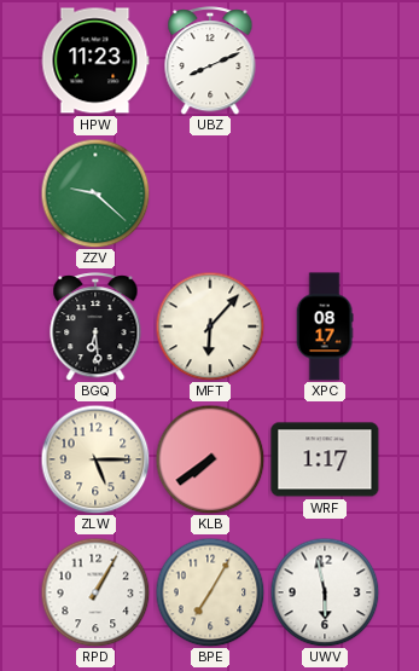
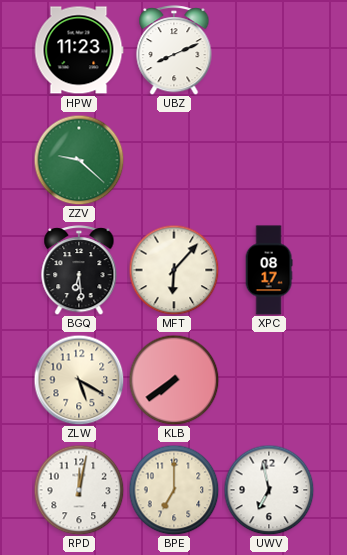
ZLW: 5:15 -> 5:20 (79, 380)
WRF: 1:17 -> none (325, 459)
RPD: 1:05 -> 12:02 (79, 490)
BPE: 7:05 -> 7:00 (174, 490)
UWV: 5:58 -> 6:58 (269, 490)
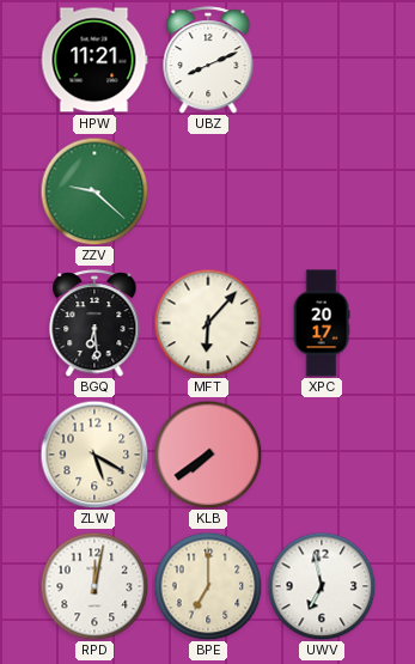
HPW: 11:23 -> 11:21 (94, 60)
XPC: 08:17 -> 20:17 (322, 323)
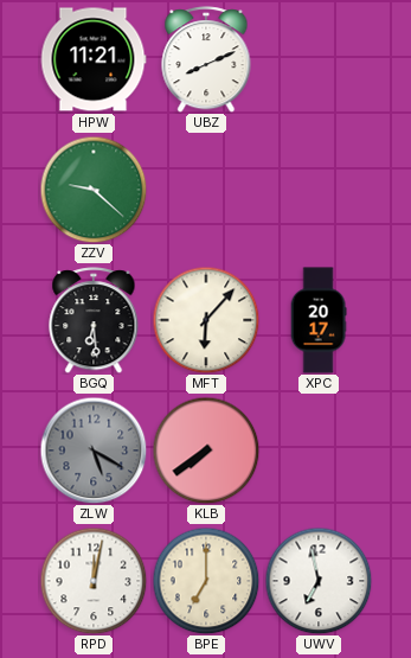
ZLW dial: cream -> grey (94, 451)
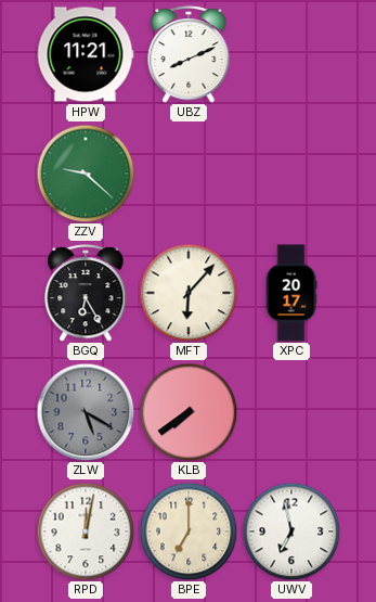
BGQ: 6:29 -> 6:25 (86, 293)
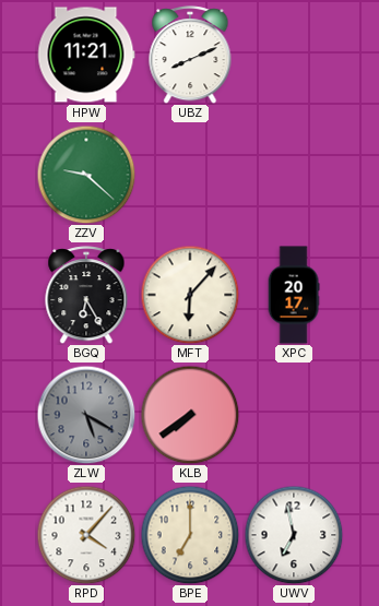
RPD: 12:02 -> 4:07 (86, 535)
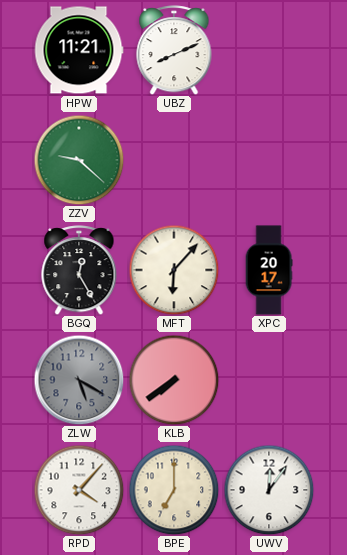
BGQ: 6:25 -> 12:25 (79, 270)
UWV: 6:58 -> 12:06 (269, 490)
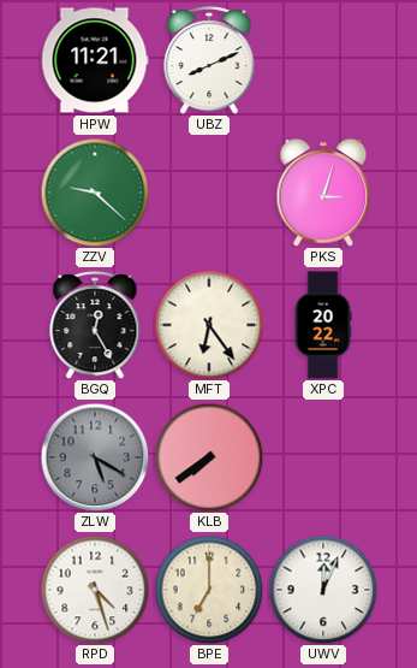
PKS: none -> 3:03 (323, 193)
MFT: 6:07 -> 6:24 (209, 325)
XPC: 20:17 -> 20:22 (323, 325)
RPD: 4:07 -> 4:27 (95, 590)
UWV: 12:06 -> 12:04 (323, 590)
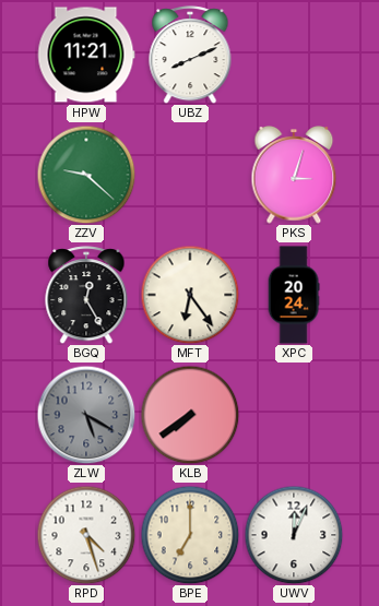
XPC: 20:22 -> 20:24 (294, 295)
